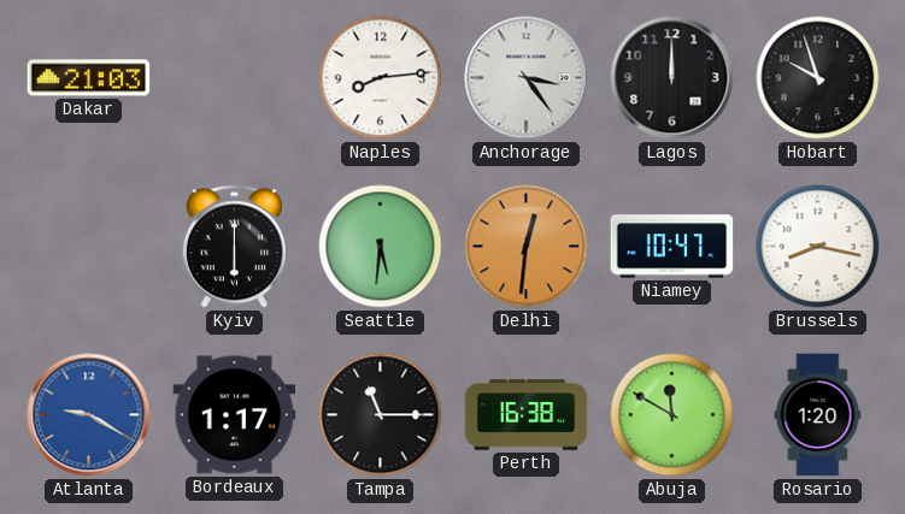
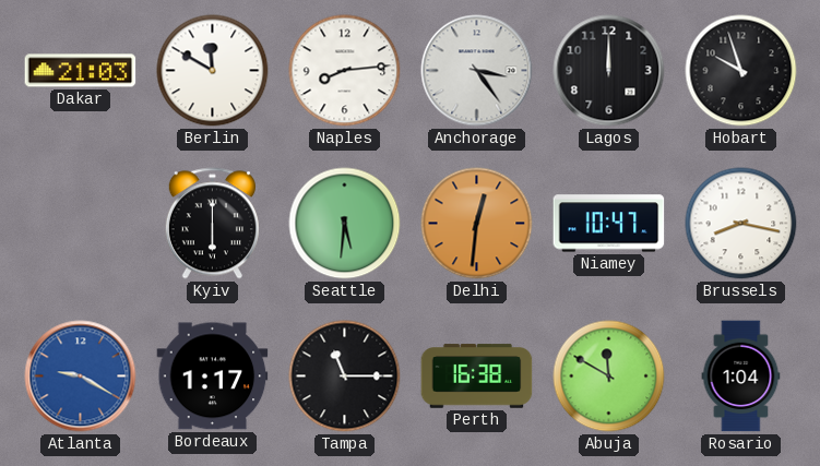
Berlin: none -> 11:50 (213, 71)
Rosario: 1:20 -> 1:04 (741, 377)
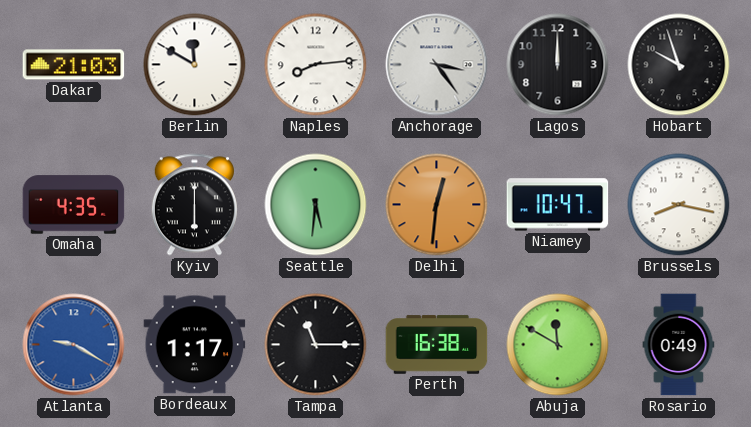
Omaha: none -> 4:35 (74, 205)
Rosario: 1:04 -> 0:49 (679, 345)
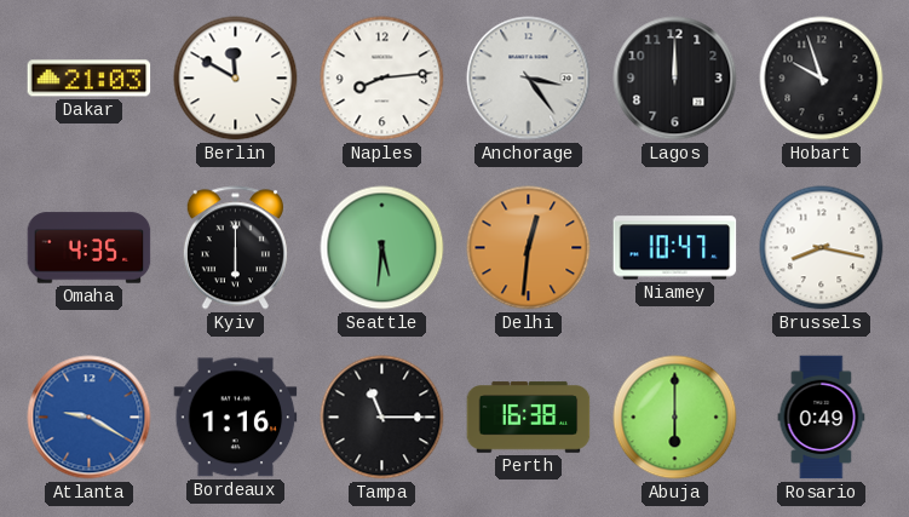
Bordeaux: 1:17 -> 1:16 (236, 418)
Abuja: 11:50 -> 6:00 (675, 418)
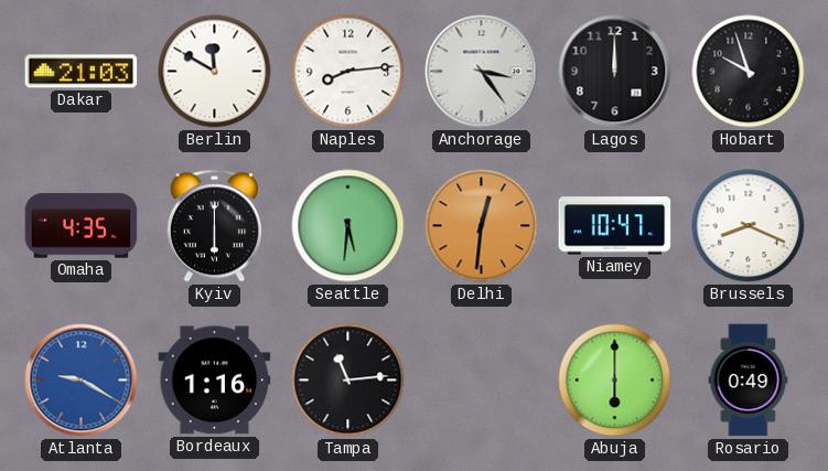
Brussels: 8:17 -> 8:19 (749, 226)
Tampa: 11:15 -> 11:14 (348, 381)
Perth: 16:38 -> none (529, 418)
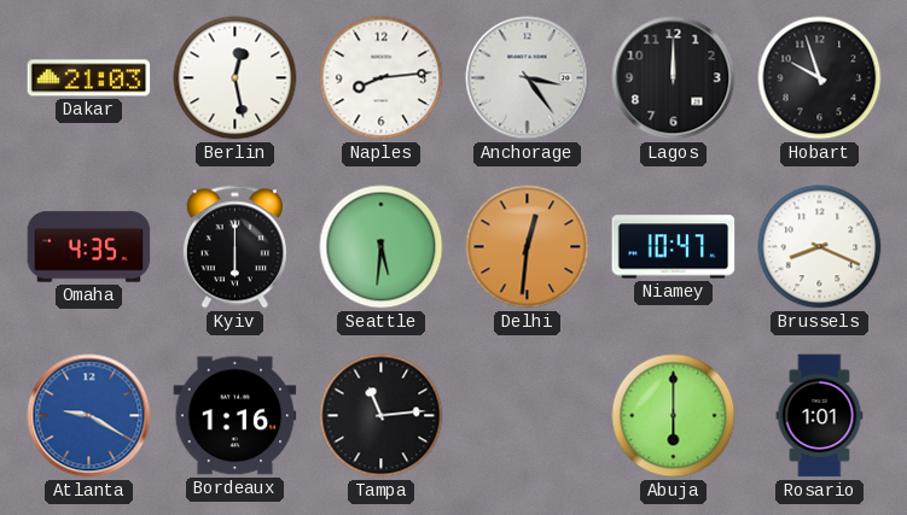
Berlin: 11:50 -> 12:28 (236, 78)
Rosario: 0:49 -> 1:01 (820, 416)
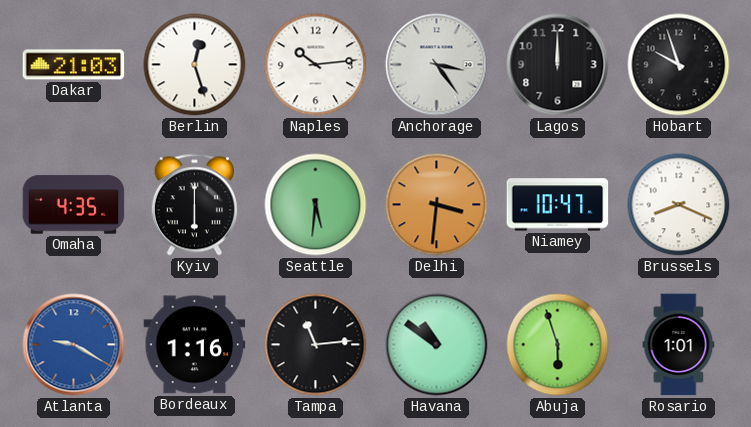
Berlin: 12:28 -> 12:27 (195, 65)
Naples: 8:14 -> 10:14 (316, 65)
Delhi: 12:31 -> 3:31 (437, 205)
Havana: none -> 10:51 (437, 345)
Abuja: 6:00 -> 5:57 (558, 345)
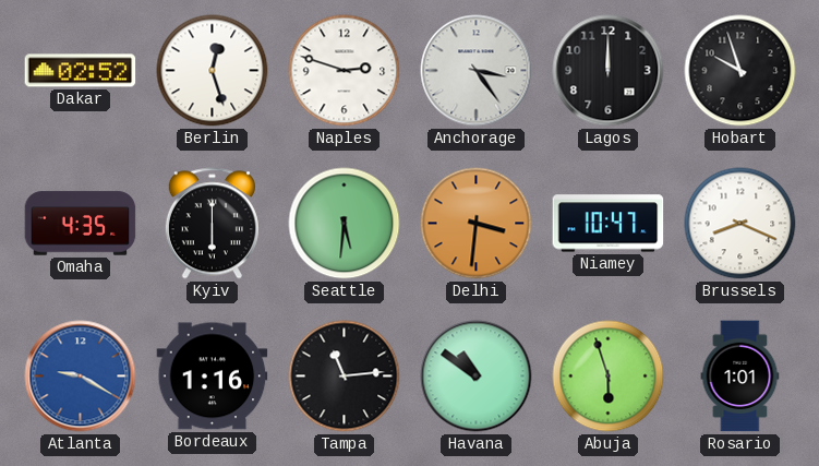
Dakar: 21:03 -> 02:52 (81, 71)
Naples: 10:14 -> 2:48 (345, 71)
